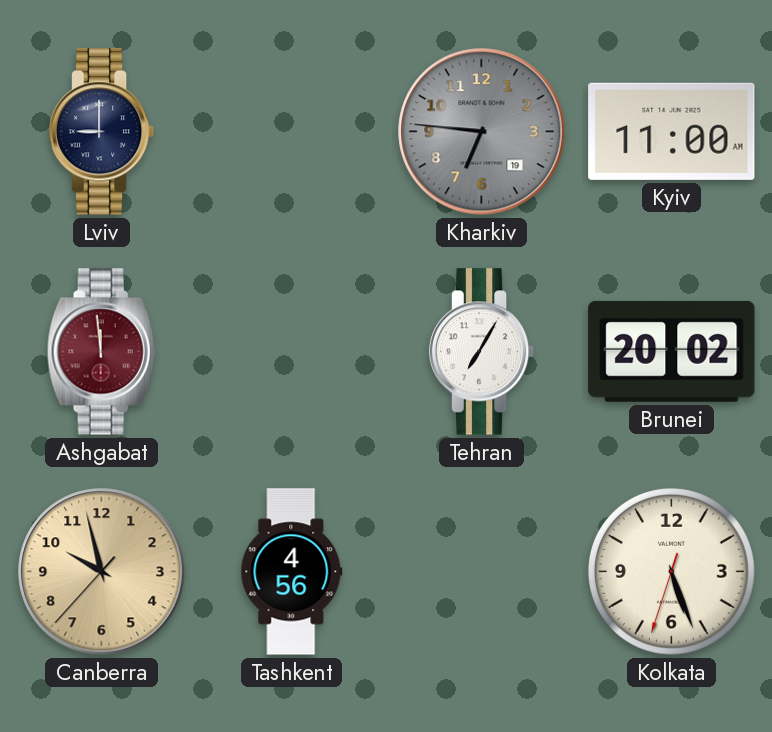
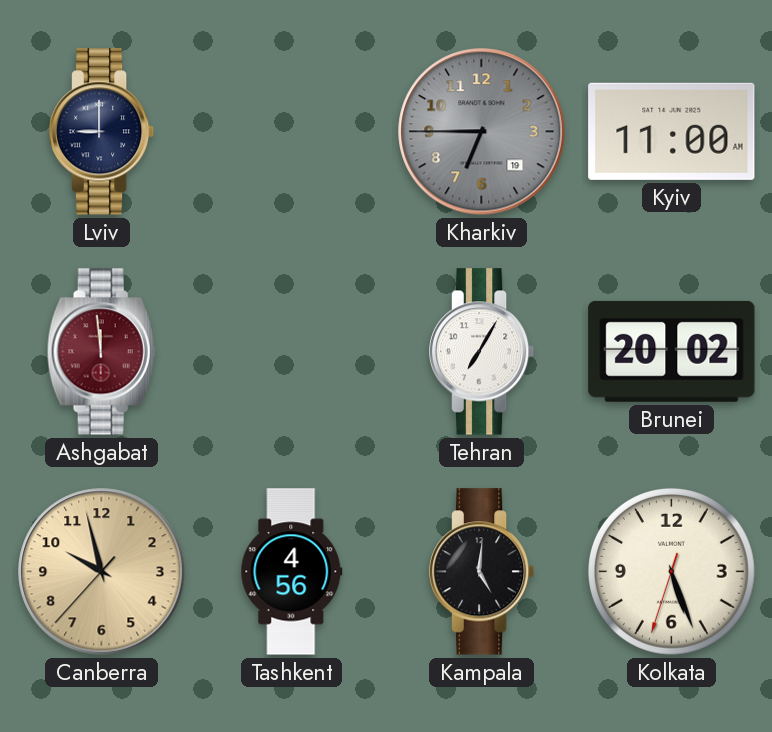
Kharkiv: 6:46 -> 6:45 (482, 132)
Kampala: none -> 5:01 (482, 572)
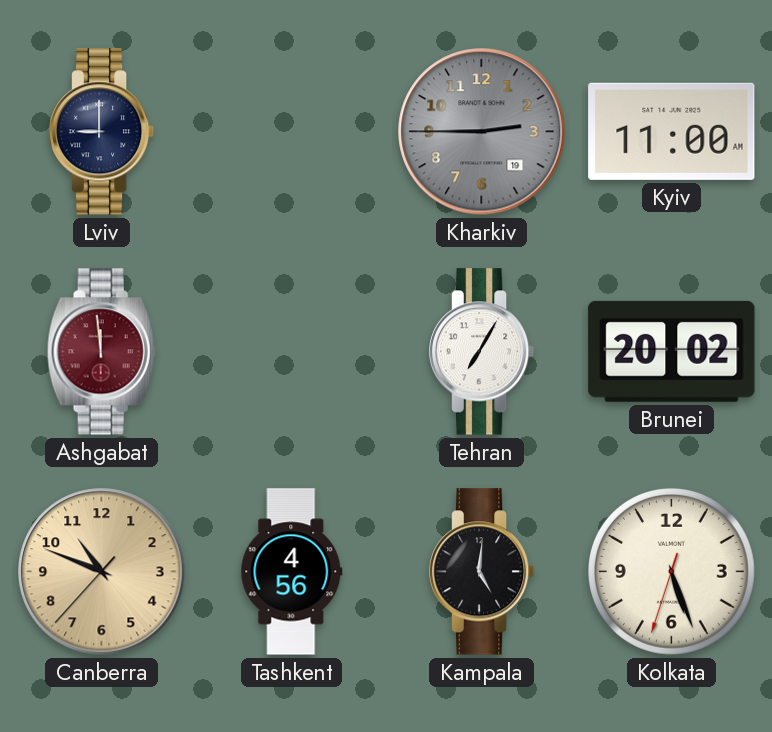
Kharkiv: 6:45 -> 2:45 (482, 132)
Canberra: 9:57 -> 10:48 (102, 572)
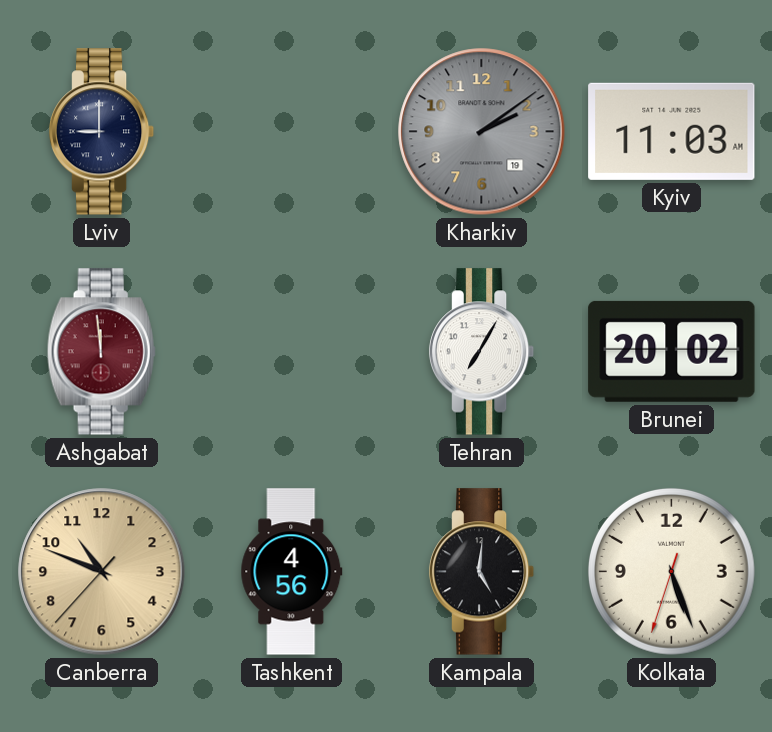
Kharkiv: 2:45 -> 2:09 (482, 132)
Kyiv: 11:00 -> 11:03 (672, 131)
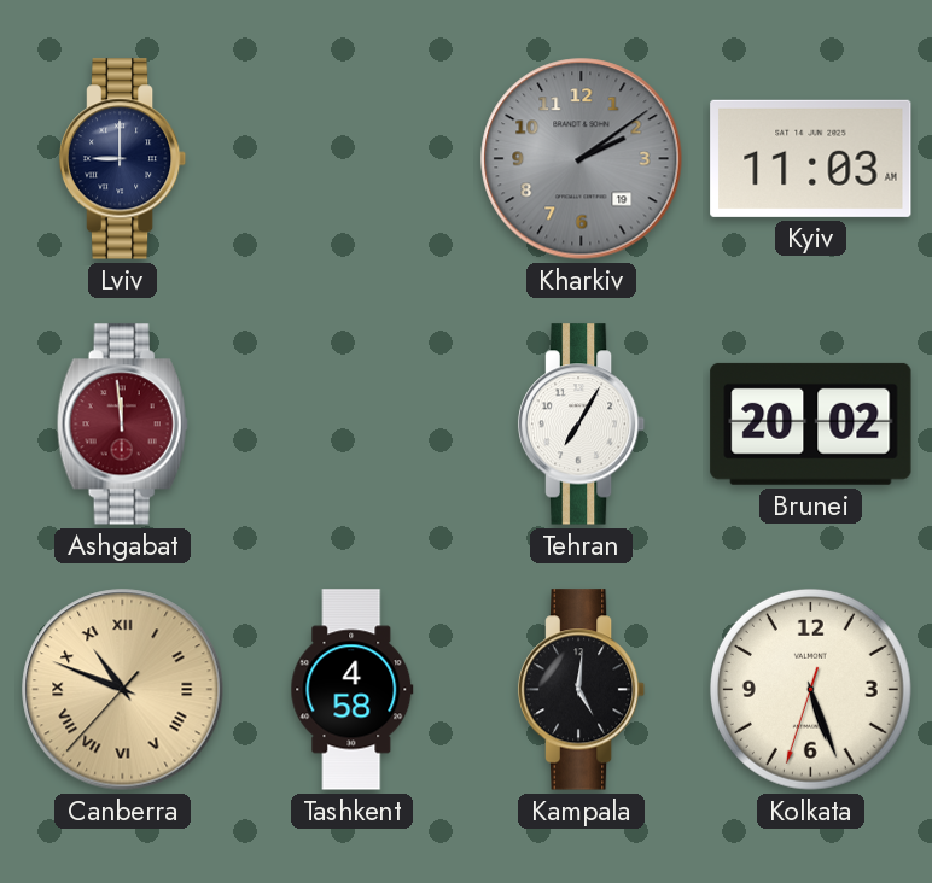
Canberra numerals: Arabic -> Roman (123, 690)
Tashkent: 4:56 -> 4:58 (353, 690)
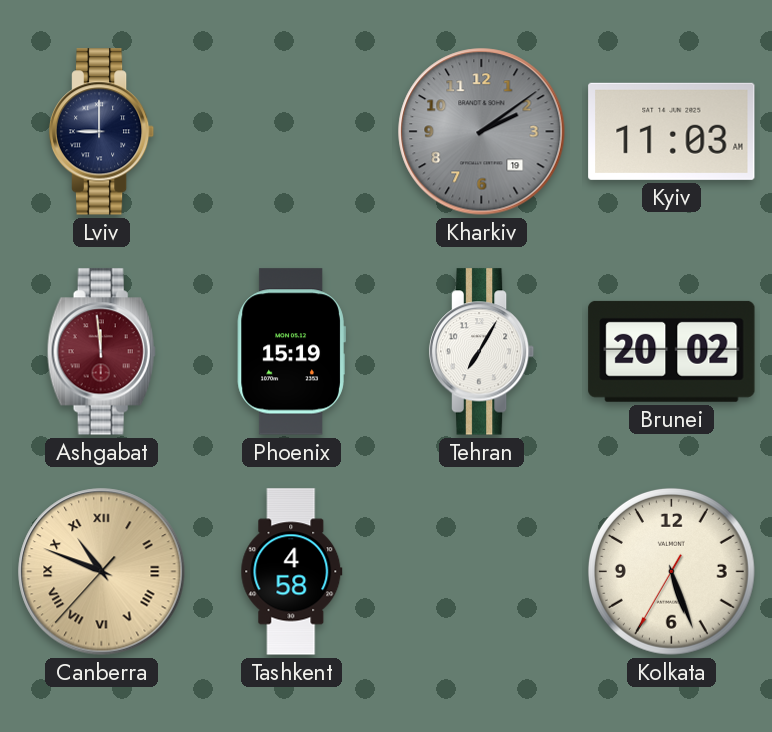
Phoenix: none -> 15:19 (291, 352)
Kampala: 5:01 -> none (582, 690)
Kolkata: 5:26:33 -> 5:26:35 (671, 571)
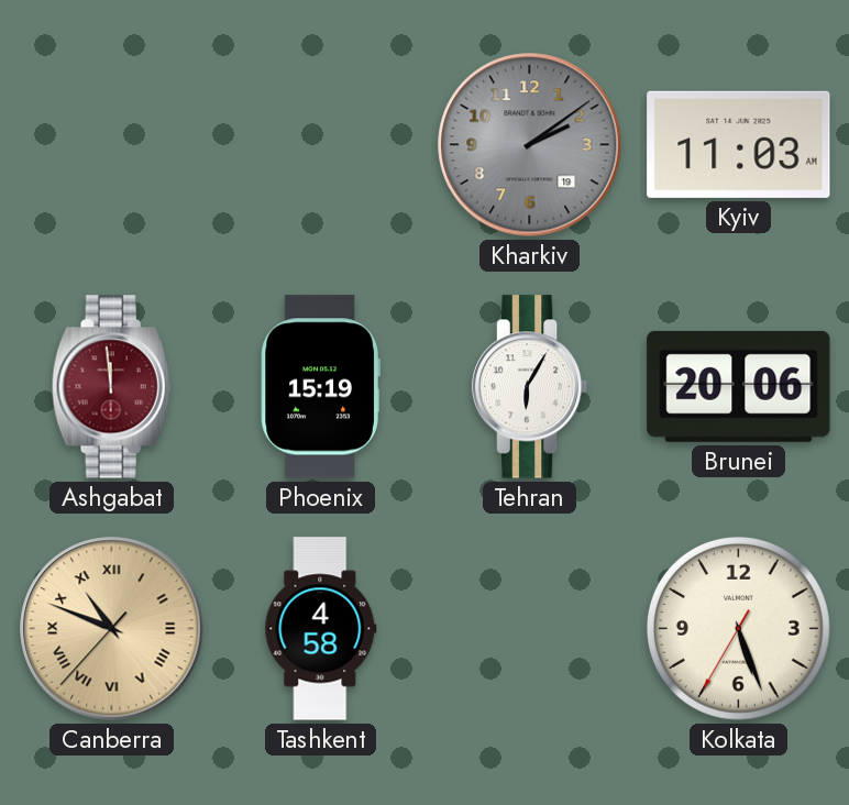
Lviv: 9:00 -> none (102, 132)
Tehran: 7:05 -> 6:05 (530, 387)
Brunei: 20:02 -> 20:06 (739, 386)
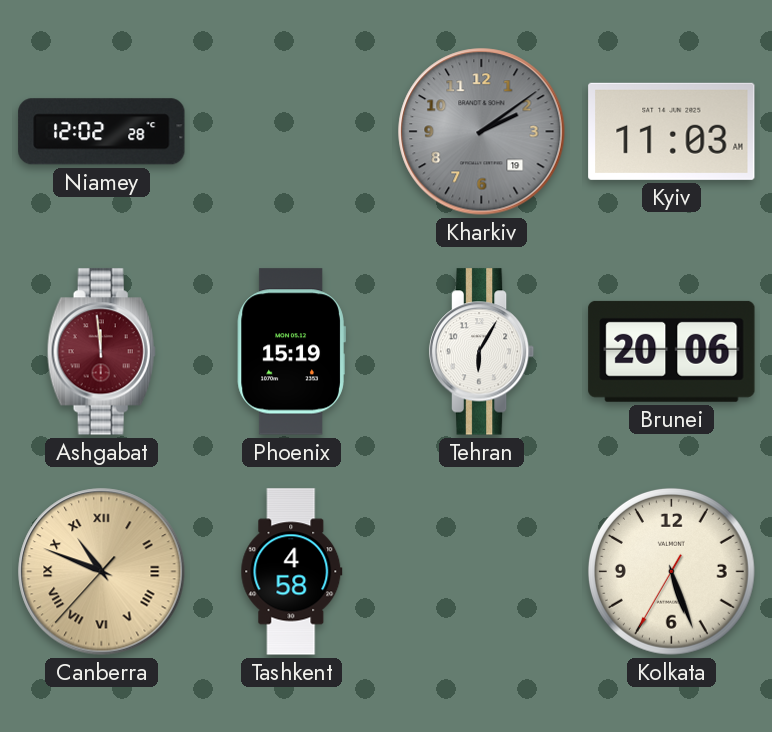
Niamey: none -> 12:02 (102, 132)
